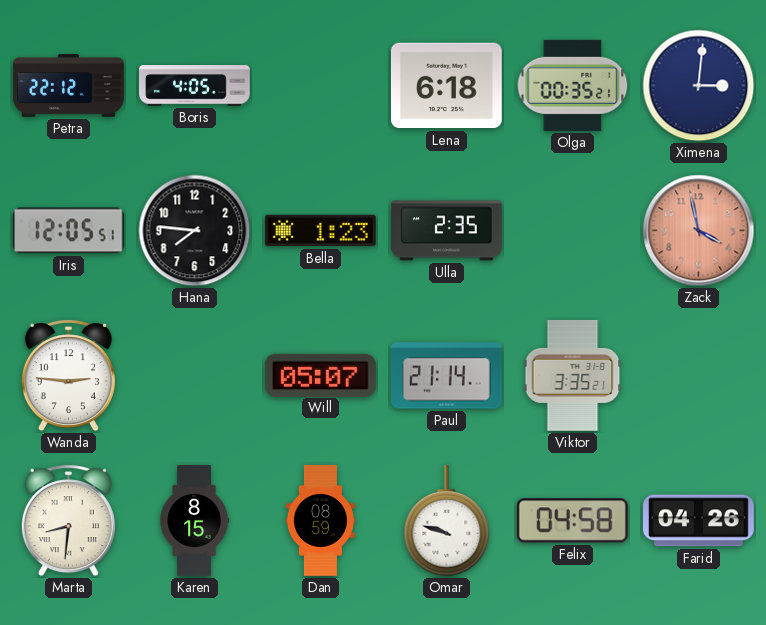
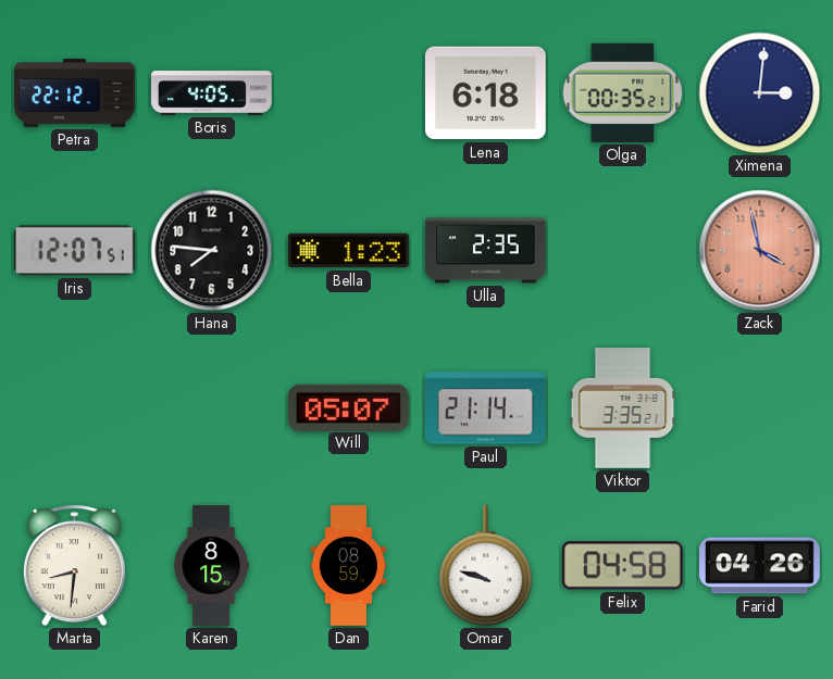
Iris: 12:05 -> 12:07 (74, 251)
Wanda: 2:46 -> none (68, 376)
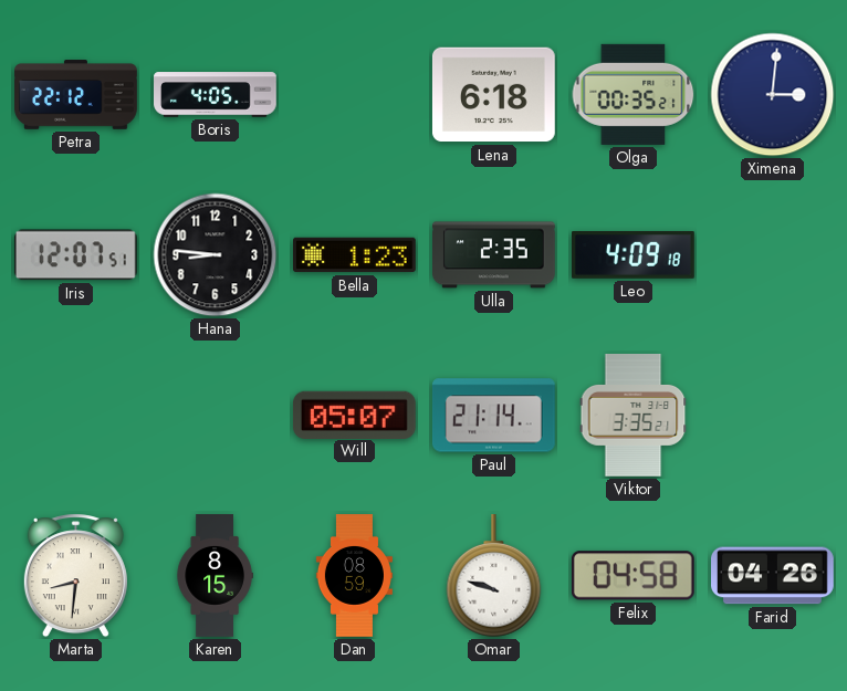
Hana: 7:46 -> 8:46 (216, 255)
Leo: none -> 4:09 (634, 255)
Zack: 3:58 -> none (760, 251)
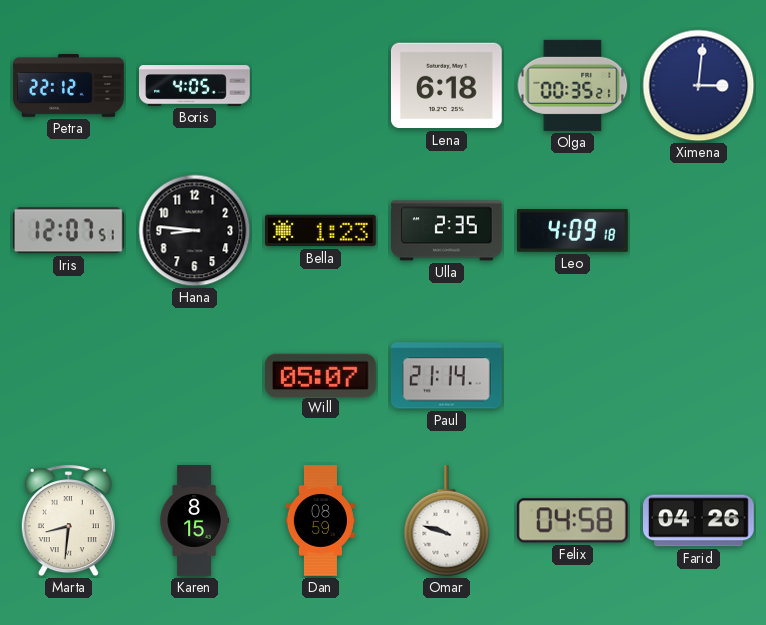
Viktor: 3:35 -> none (634, 416)
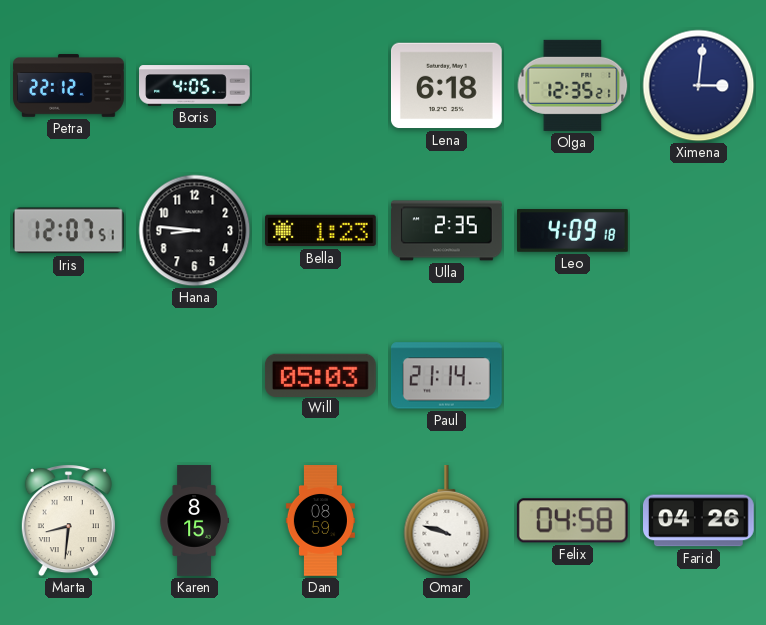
Olga: 00:35 -> 12:35 (573, 85)
Will: 05:07 -> 05:03 (320, 375)
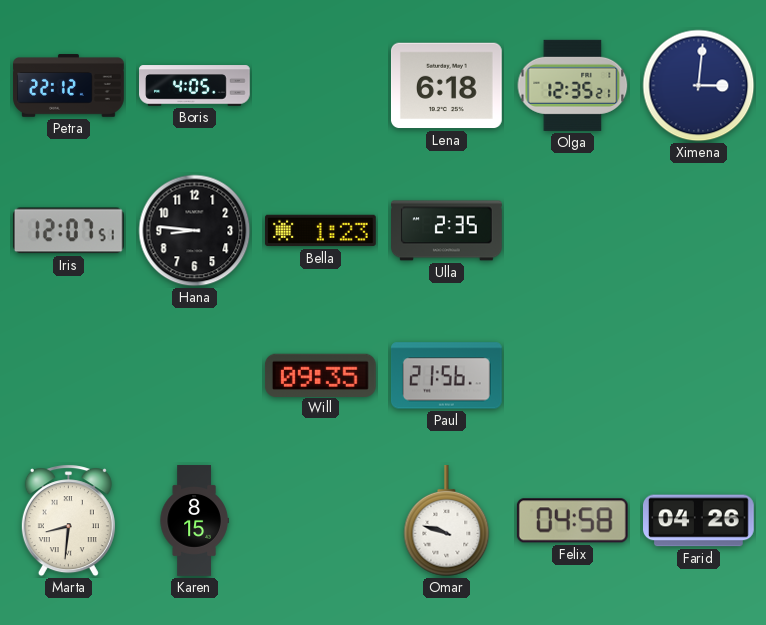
Leo: 4:09 -> none (573, 231)
Will: 05:03 -> 09:35 (320, 375)
Paul: 21:14 -> 21:56 (446, 376)
Dan: 08:59 -> none (320, 521)
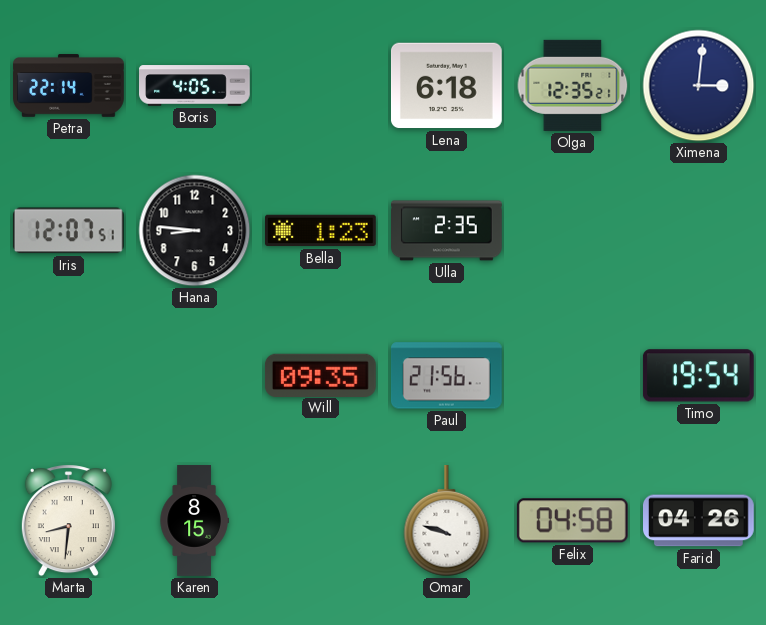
Petra: 22:12 -> 22:14 (69, 86)
Timo: none -> 19:54 (698, 376)
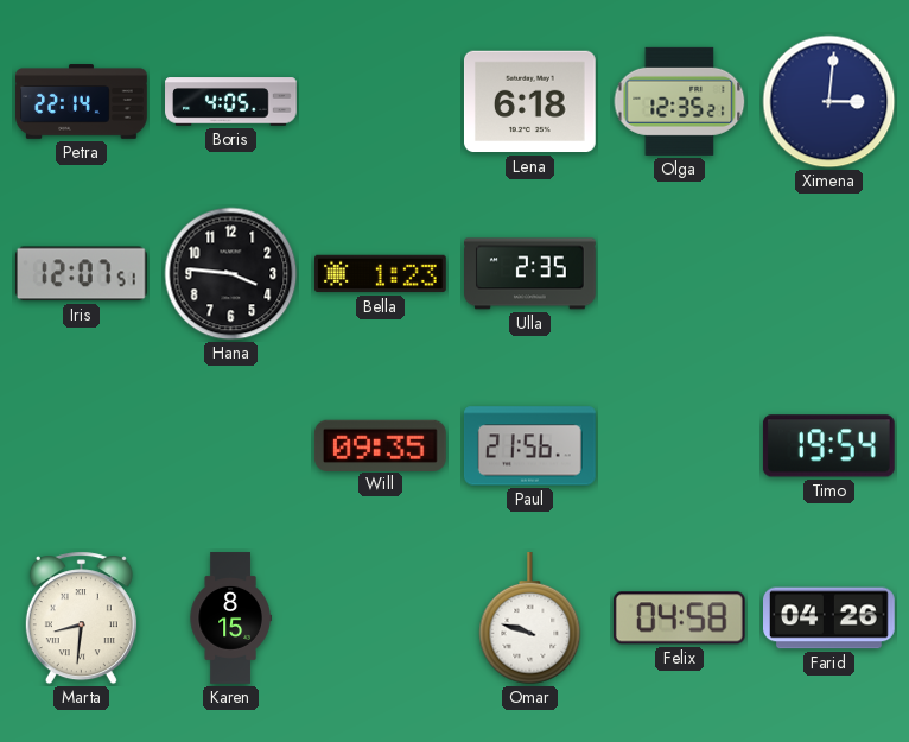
Hana: 8:46 -> 3:46 (231, 274)
